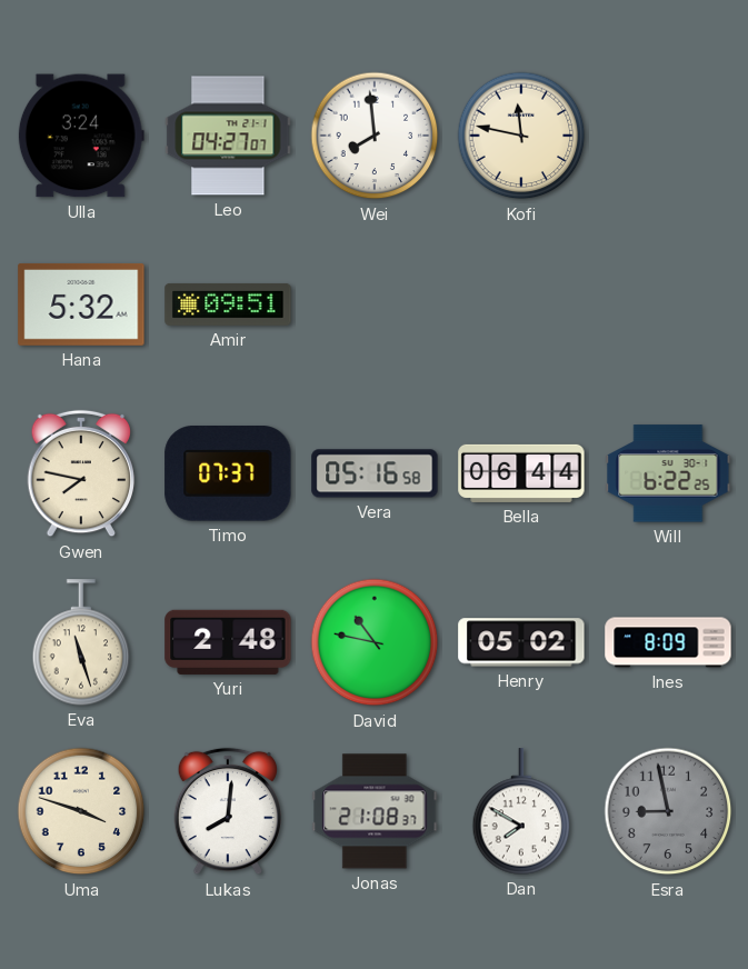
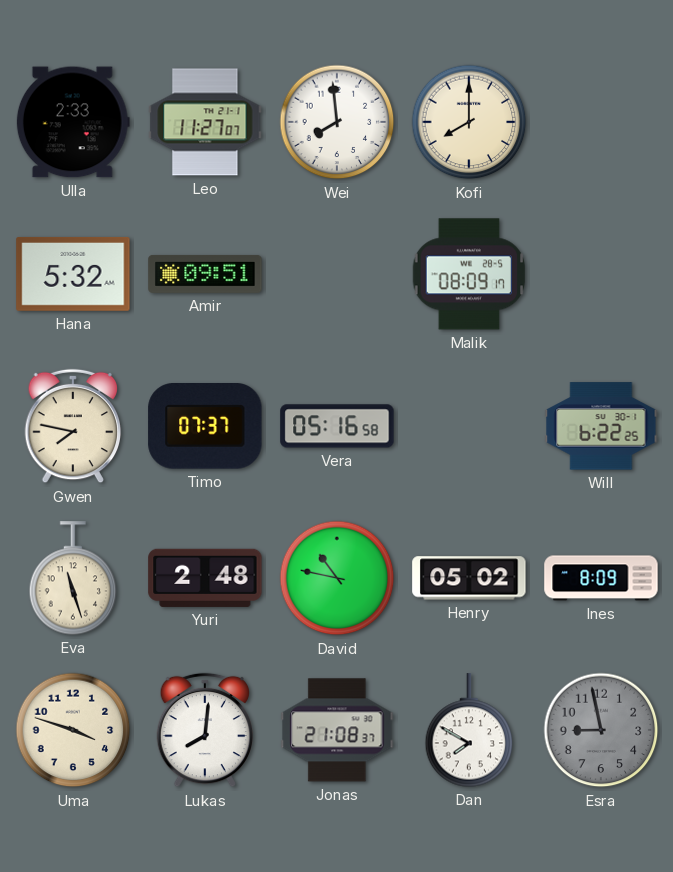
Ulla: 3:24 -> 2:33 (73, 122)
Leo: 04:27 -> 11:27 (205, 122)
Kofi: 11:47 -> 8:00 (469, 122)
Malik: none -> 08:09 (469, 274)
Bella: 06:44 -> none (521, 473)
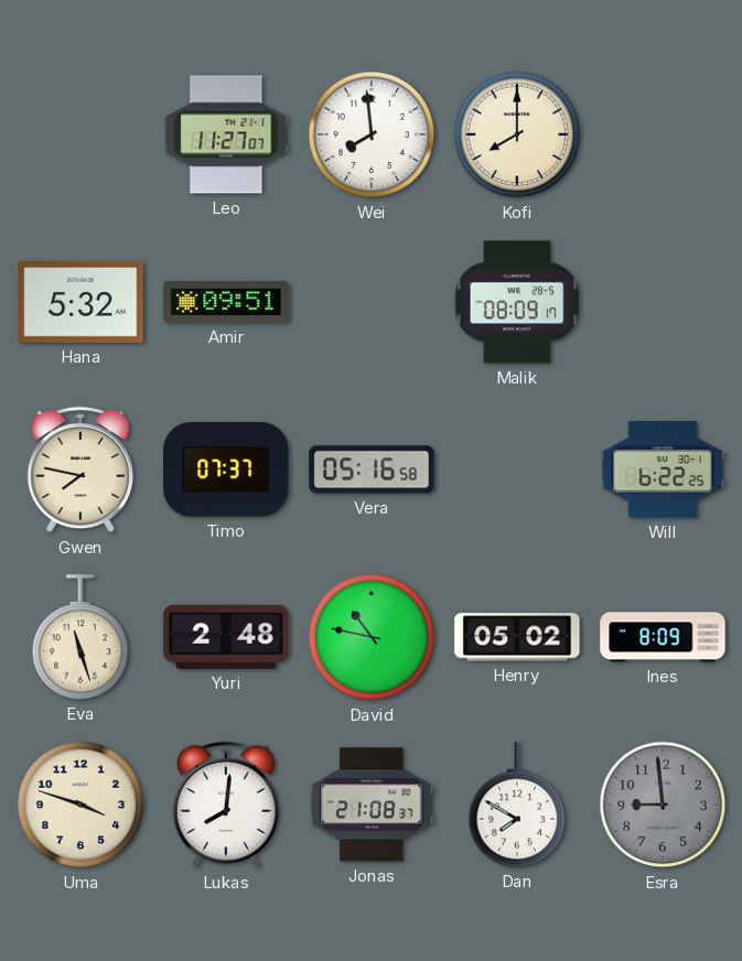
Ulla: 2:33 -> none (73, 122)
Esra: 8:58 -> 8:59 (663, 805)
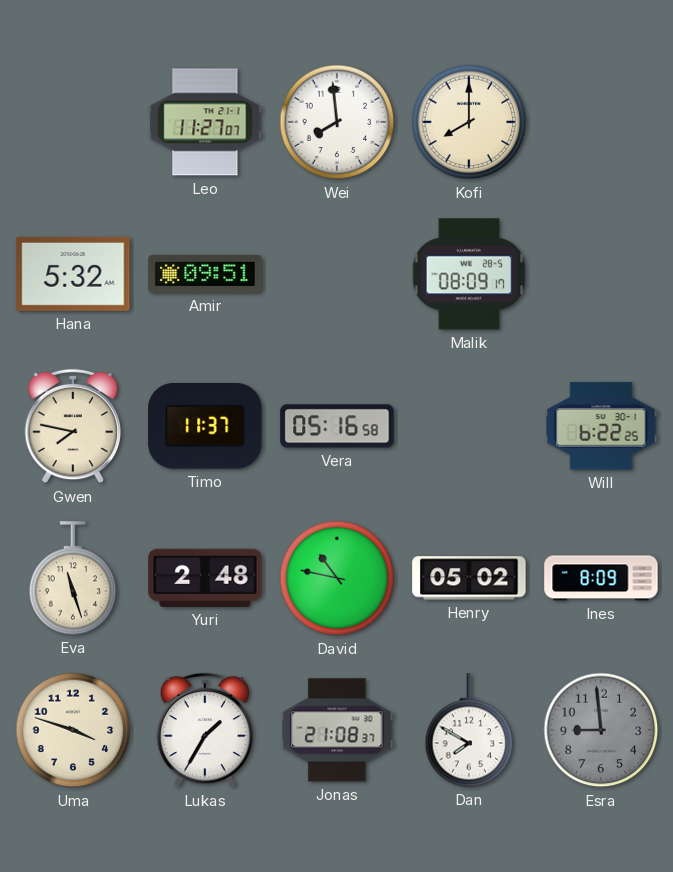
Timo: 07:37 -> 11:37 (205, 426)
Lukas: 8:01 -> 1:35 (205, 730)
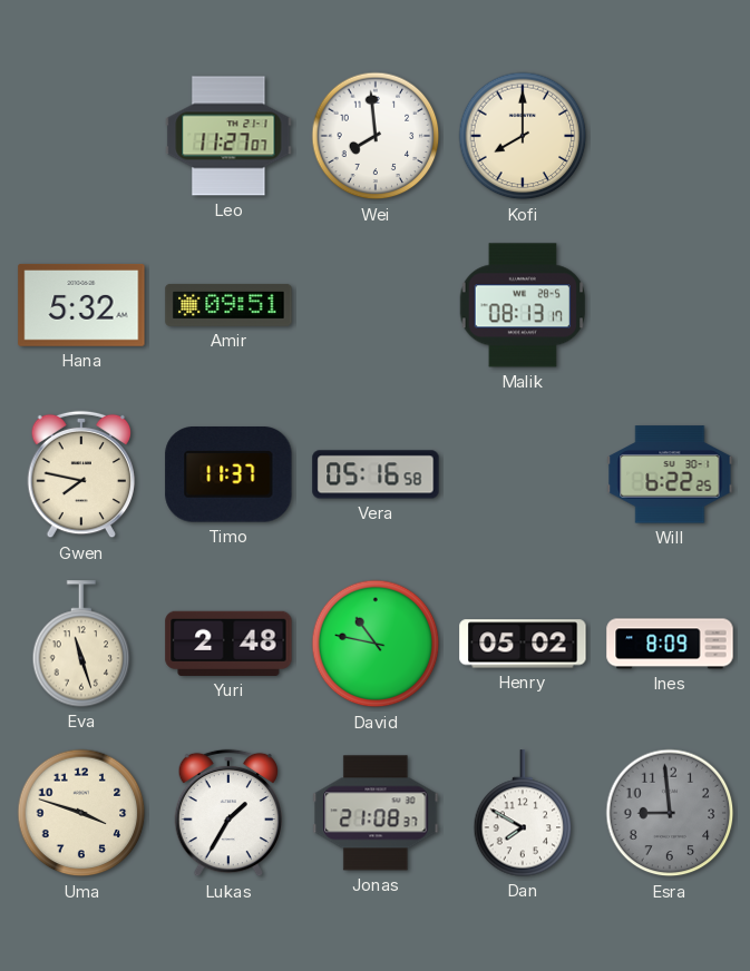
Malik: 08:09 -> 08:13 (523, 305)
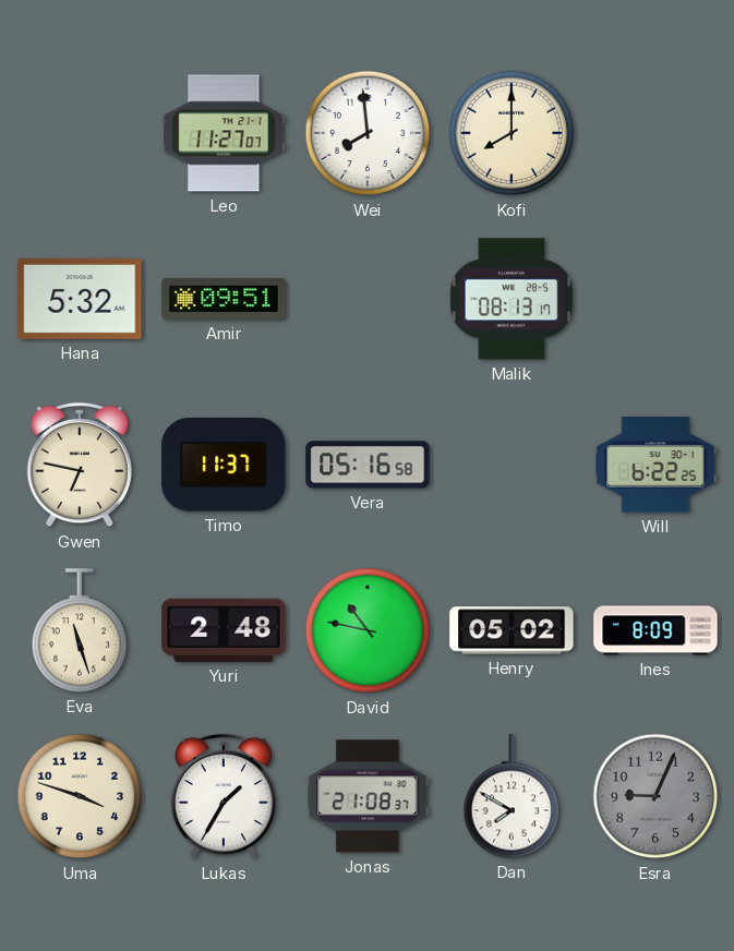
Gwen: 7:47 -> 6:47 (80, 465)
Esra: 8:59 -> 9:04 (655, 796)
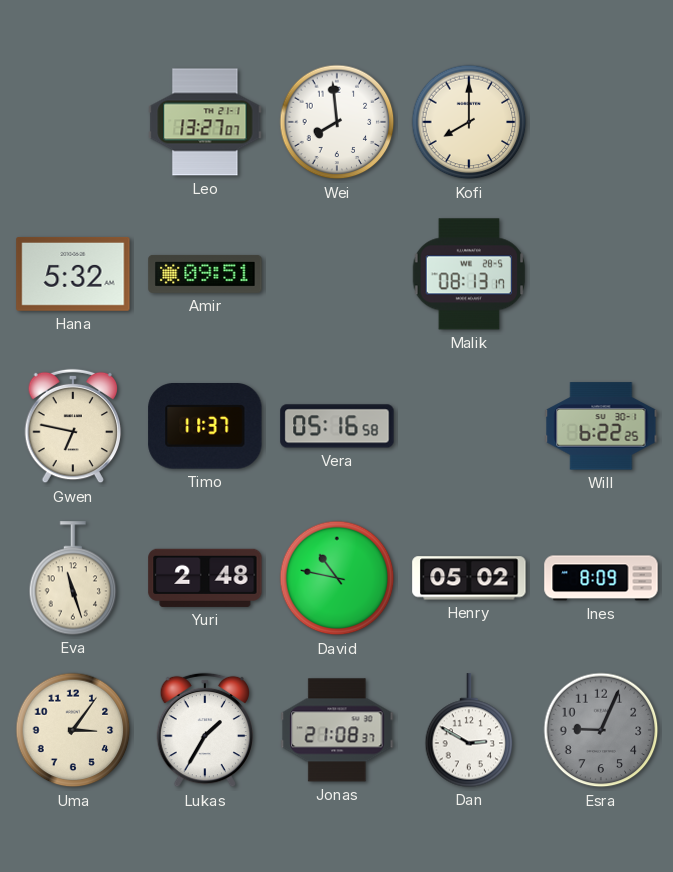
Leo: 11:27 -> 13:27 (205, 122)
Uma: 3:48 -> 3:06 (73, 730)
Dan: 7:50 -> 2:50 (469, 730)
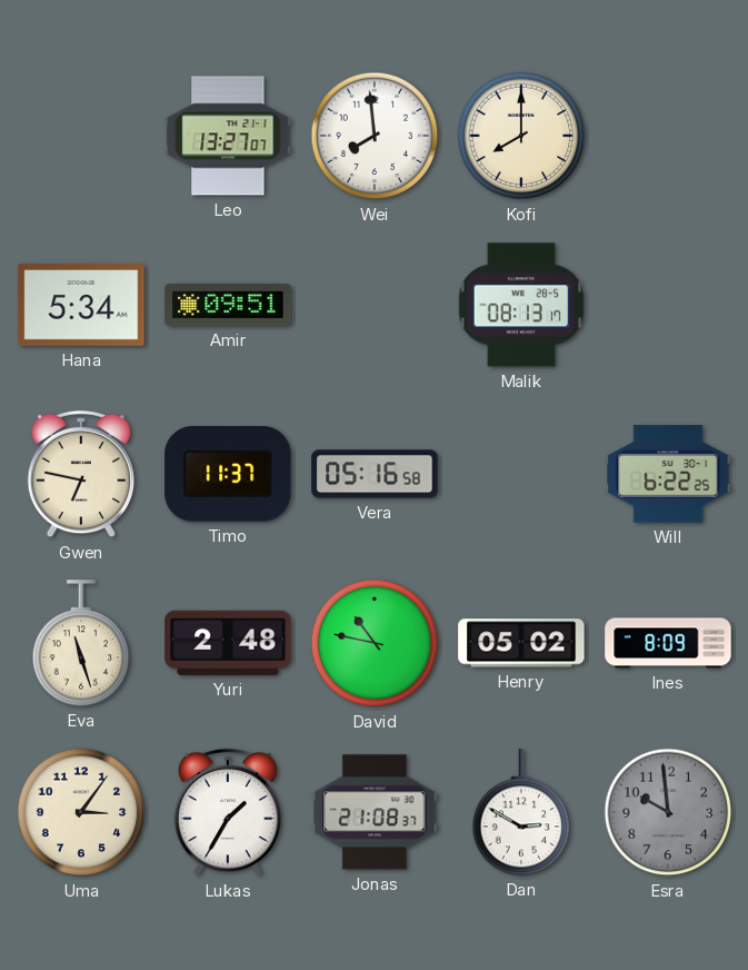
Hana: 5:32 -> 5:34 (81, 305)
Esra: 9:04 -> 9:59 (668, 812)
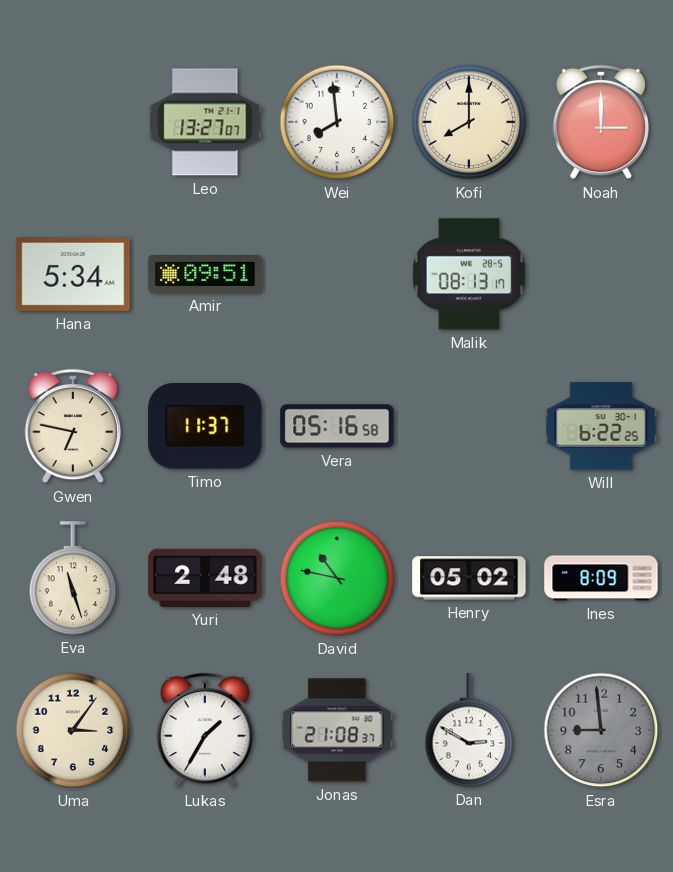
Noah: none -> 3:00 (601, 122)
Esra: 9:59 -> 8:59 (601, 730)
